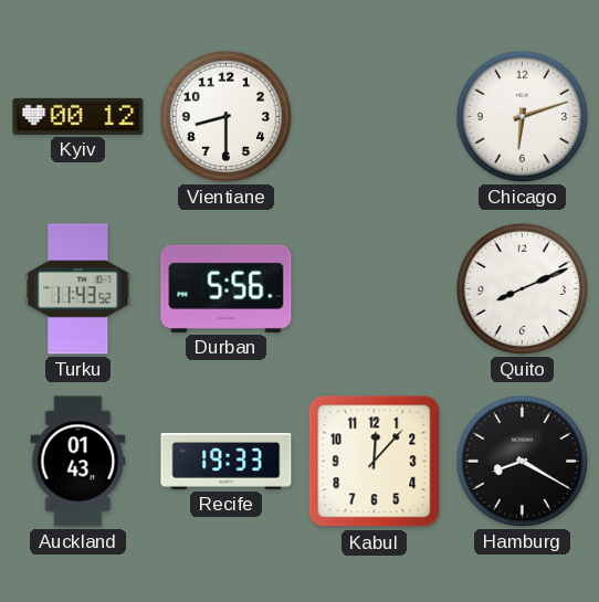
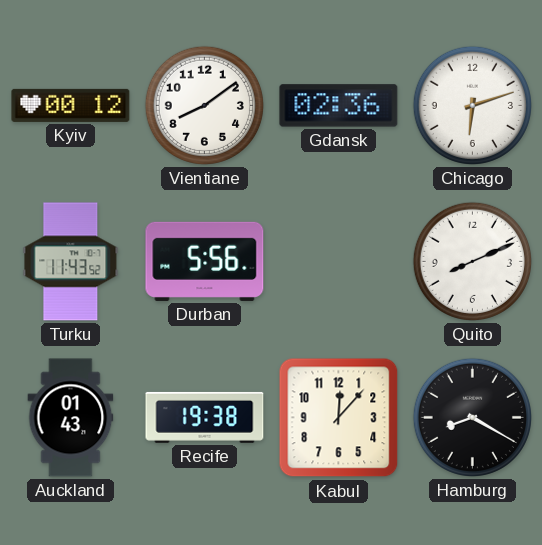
Vientiane: 8:30 -> 8:09 (204, 105)
Gdansk: none -> 02:36 (339, 106)
Recife: 19:33 -> 19:38 (205, 417)
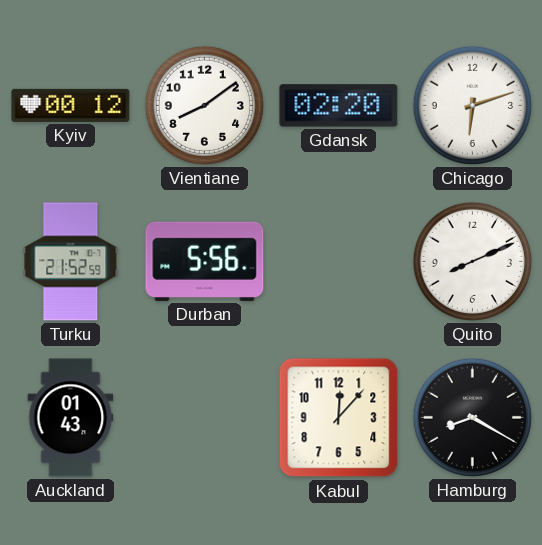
Gdansk: 02:36 -> 02:20 (339, 106)
Turku: 11:43 -> 21:52 (71, 262)
Recife: 19:38 -> none (205, 417)
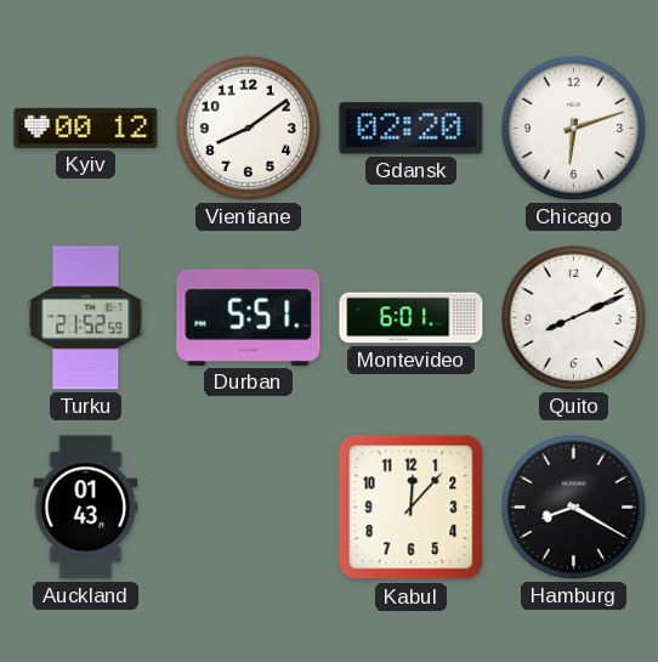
Durban: 5:56 -> 5:51 (249, 317)
Montevideo: none -> 6:01 (412, 318)
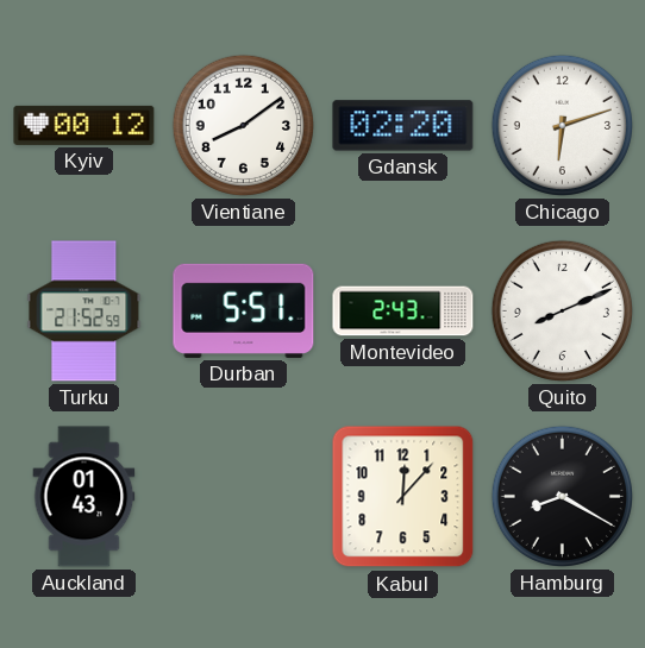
Montevideo: 6:01 -> 2:43 (403, 312)
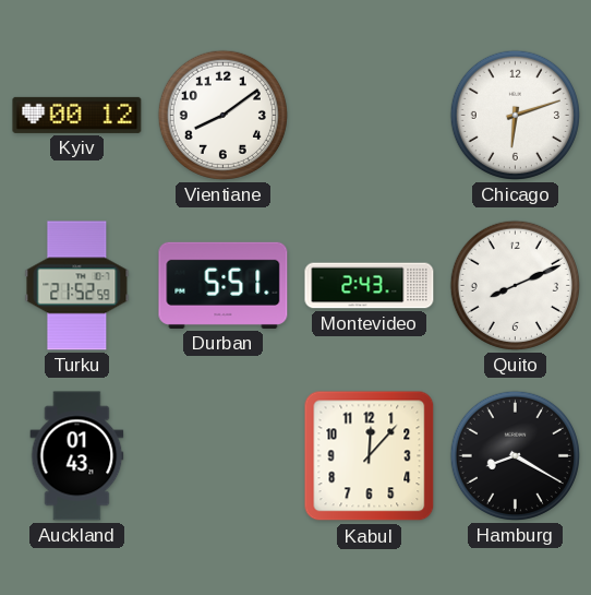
Gdansk: 02:20 -> none (403, 126)
